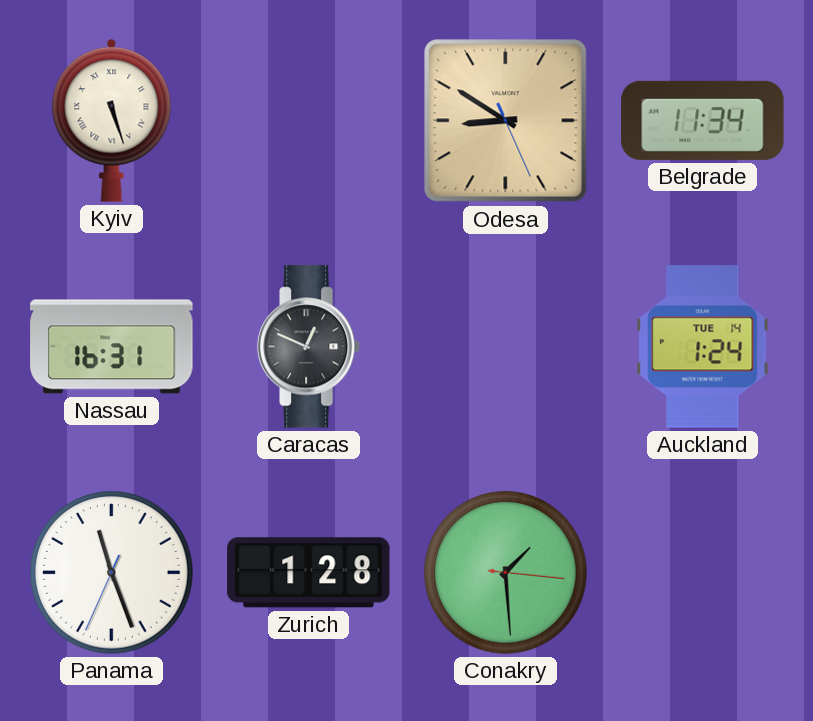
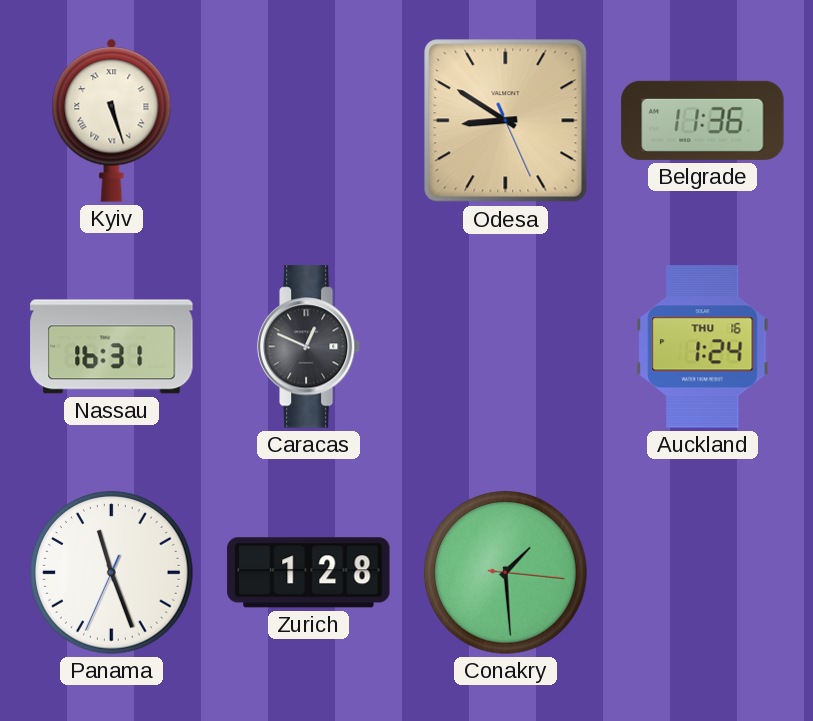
Belgrade: 11:34 -> 11:36 (703, 120)
Auckland date: TUE 14 -> THU 16 (703, 347)
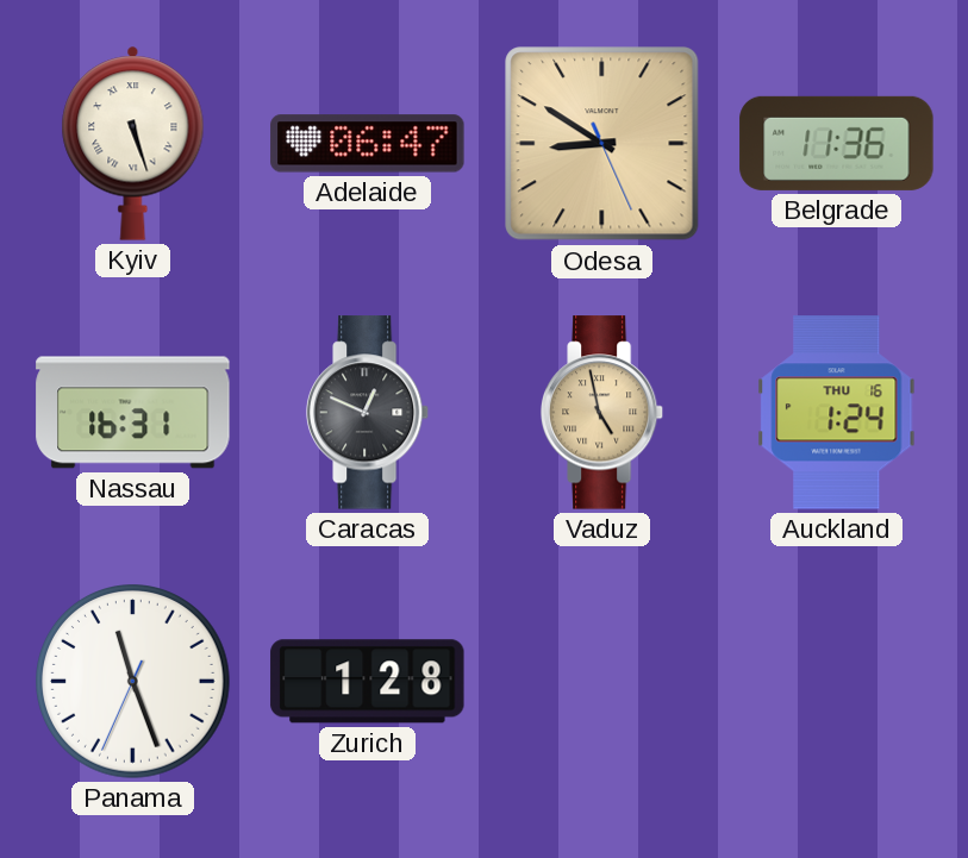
Adelaide: none -> 06:47 (368, 144)
Vaduz: none -> 4:58 (602, 413)
Conakry: 1:29 -> none (506, 573)
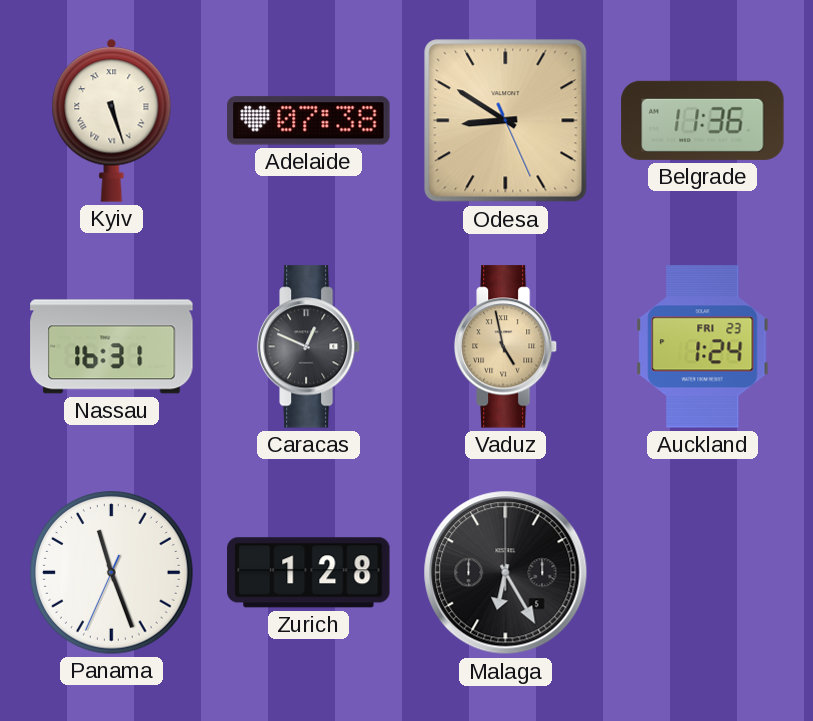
Adelaide: 06:47 -> 07:38 (309, 121)
Auckland date: THU 16 -> FRI 23 (703, 347)
Malaga: none -> 6:25 (506, 573)
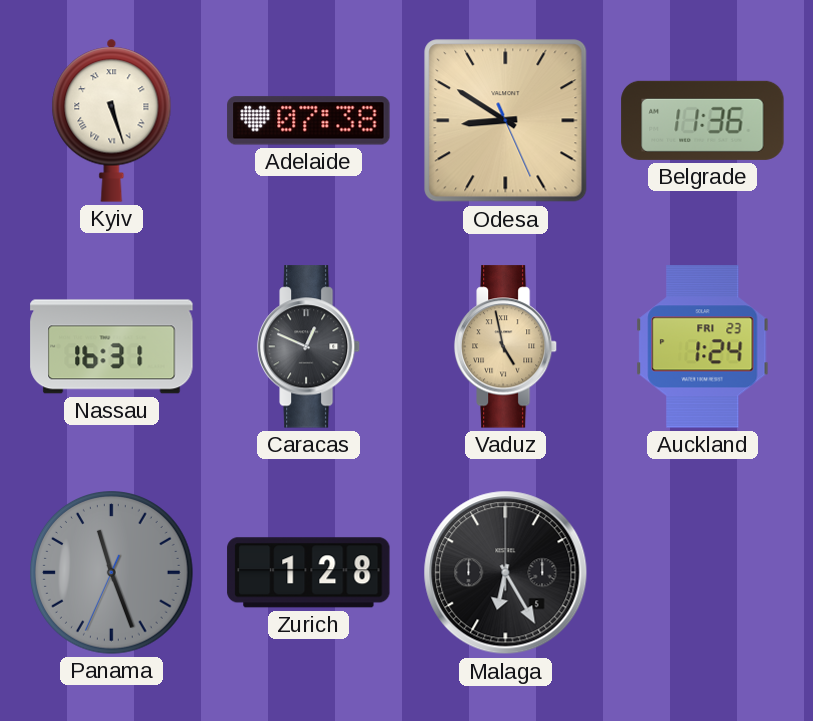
Panama dial: white -> grey (112, 573)
